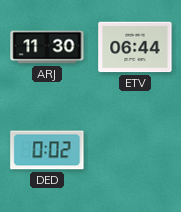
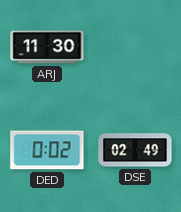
ETV: 06:44 -> none (135, 47)
DSE: none -> 02:49 (135, 150)
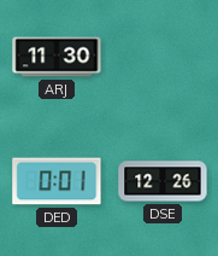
DED: 0:02 -> 0:01 (57, 181)
DSE: 02:49 -> 12:26 (163, 181)
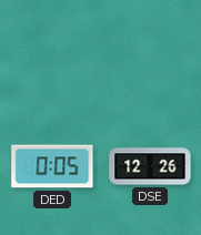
ARJ: 11:30 -> none (57, 57)
DED: 0:01 -> 0:05 (52, 166)
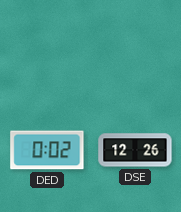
DED: 0:05 -> 0:02 (47, 150)
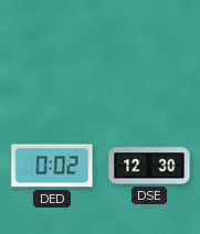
DSE: 12:26 -> 12:30 (149, 166)
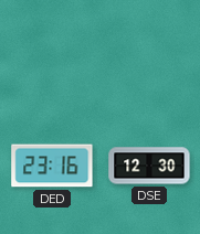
DED: 0:02 -> 23:16 (52, 166)
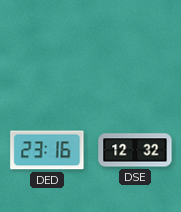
DSE: 12:30 -> 12:32 (135, 150)
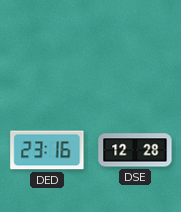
DSE: 12:32 -> 12:28 (135, 150)
